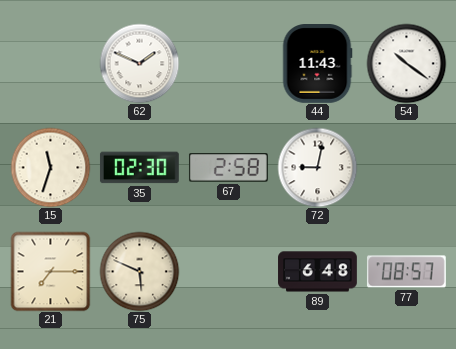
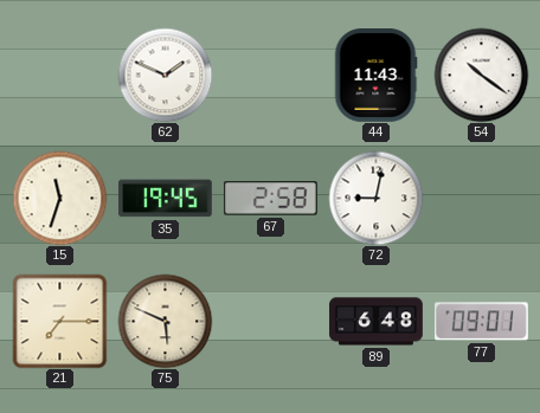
35: 02:30 -> 19:45 (165, 199)
77: 08:57 -> 09:01 (481, 322)
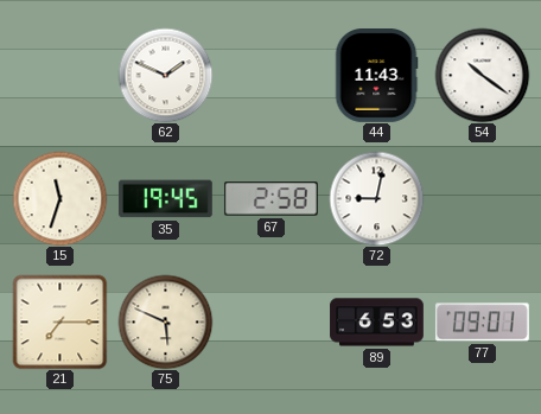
89: 6:48 -> 6:53 (377, 323)
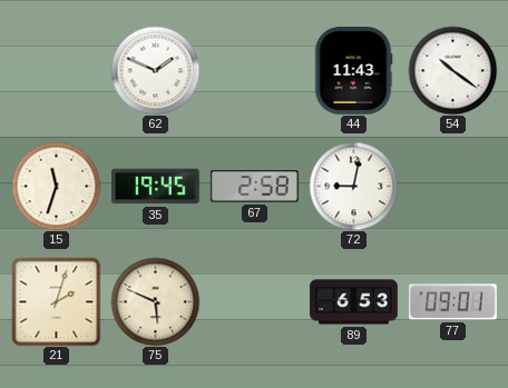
21: 7:15 -> 2:03 (56, 301)
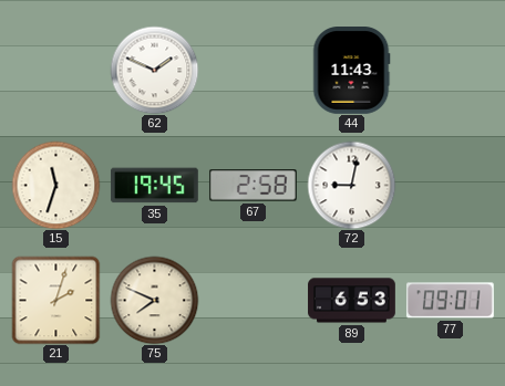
54: 10:21 -> none (452, 70)
75: 5:49 -> 7:49 (154, 300)
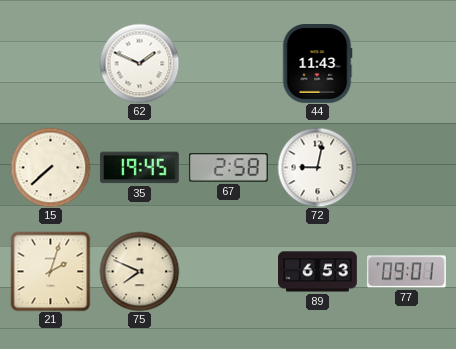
15: 11:33 -> 7:38 (50, 167)
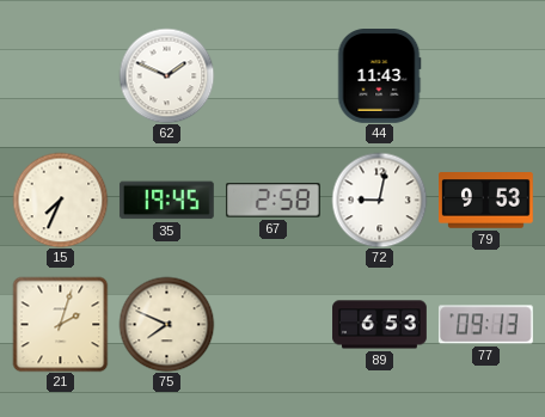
15: 7:38 -> 7:34 (60, 200)
79: none -> 9:53 (486, 201)
77: 09:01 -> 09:13 (485, 325)
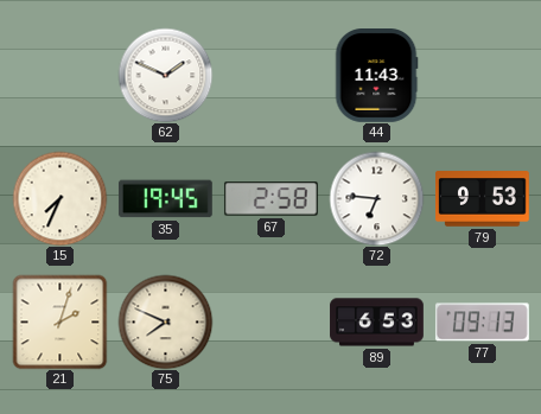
72: 9:02 -> 6:46 (376, 198)
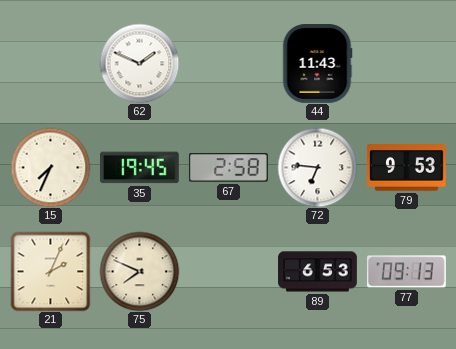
21: 2:03 -> 2:04 (50, 271)
